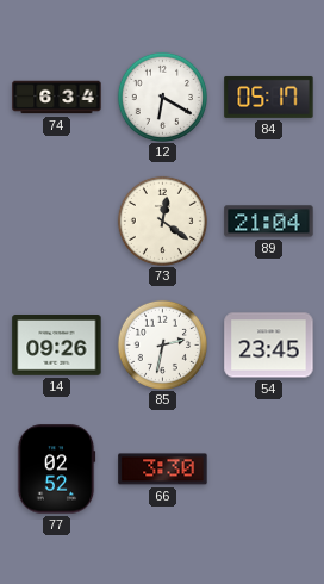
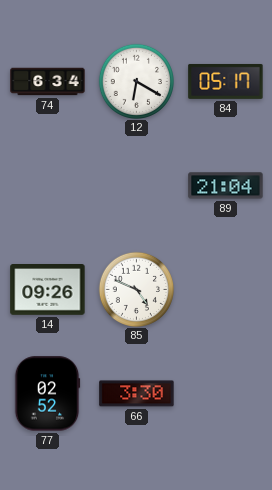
73: 12:21 -> none (162, 220)
85: 2:32 -> 4:49 (136, 289)
54: 23:45 -> none (269, 346)
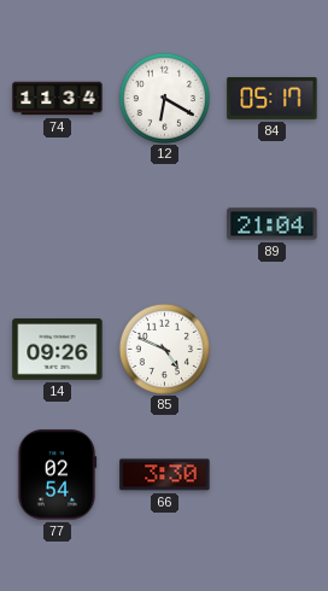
74: 6:34 -> 11:34 (58, 99)
77: 02:52 -> 02:54 (57, 475)
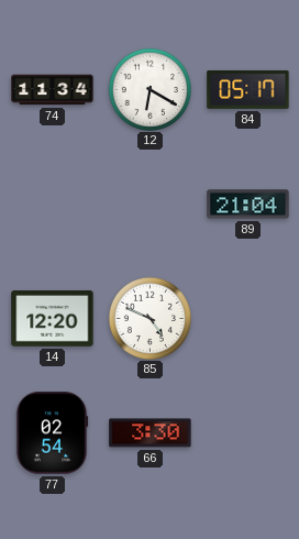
14: 09:26 -> 12:20 (53, 319)
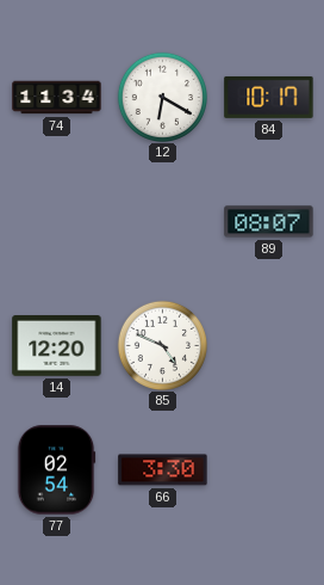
84: 05:17 -> 10:17 (269, 97)
89: 21:04 -> 08:07 (269, 222)
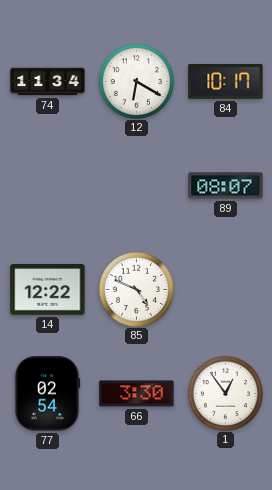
14: 12:20 -> 12:22 (48, 290)
1: none -> 12:54 (225, 393)
